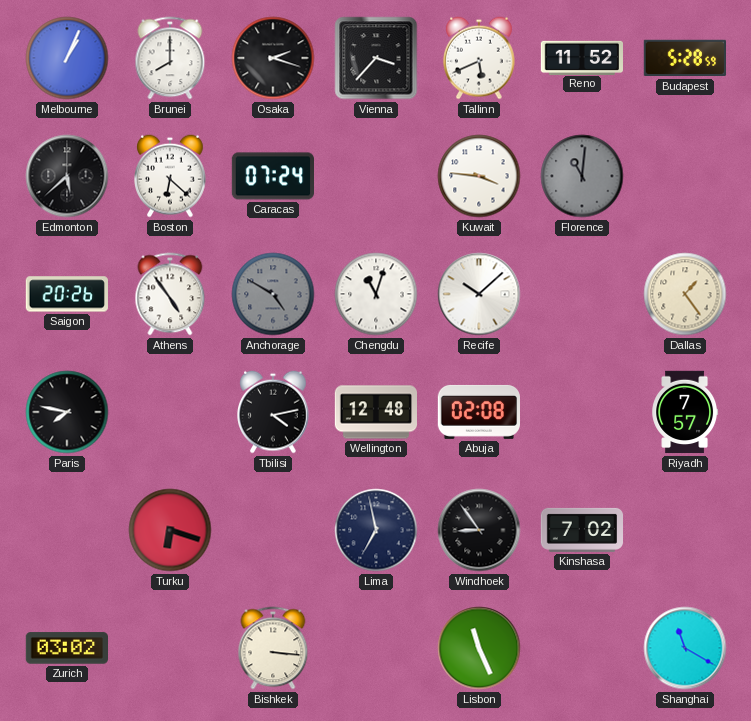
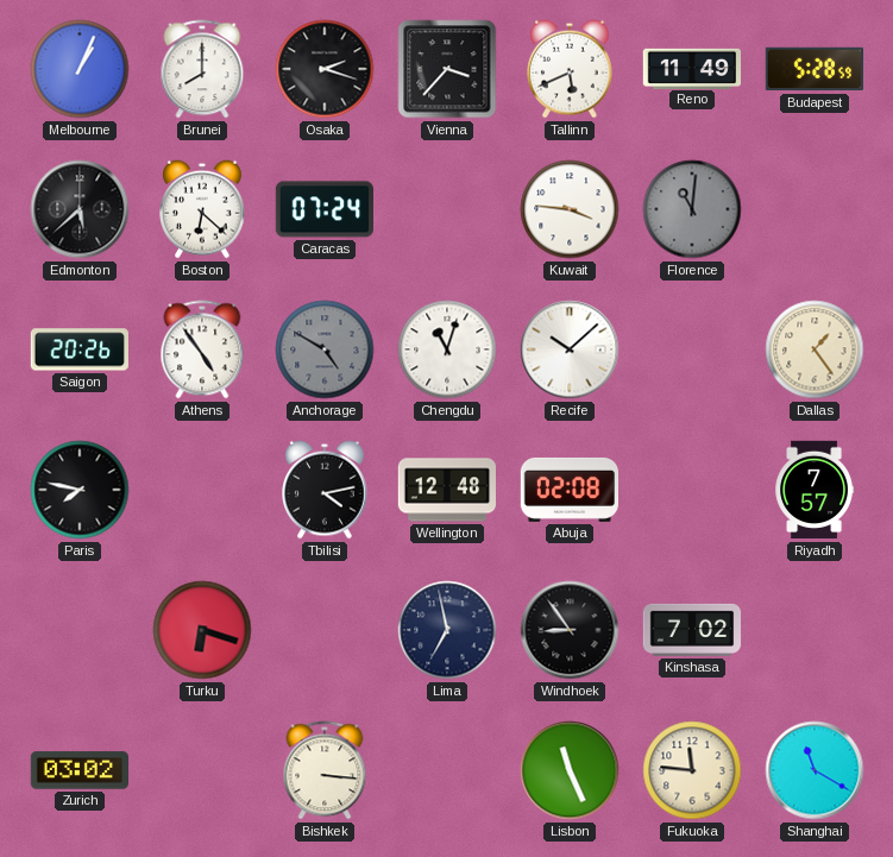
Reno: 11:52 -> 11:49 (691, 68)
Fukuoka: none -> 11:46 (692, 770)
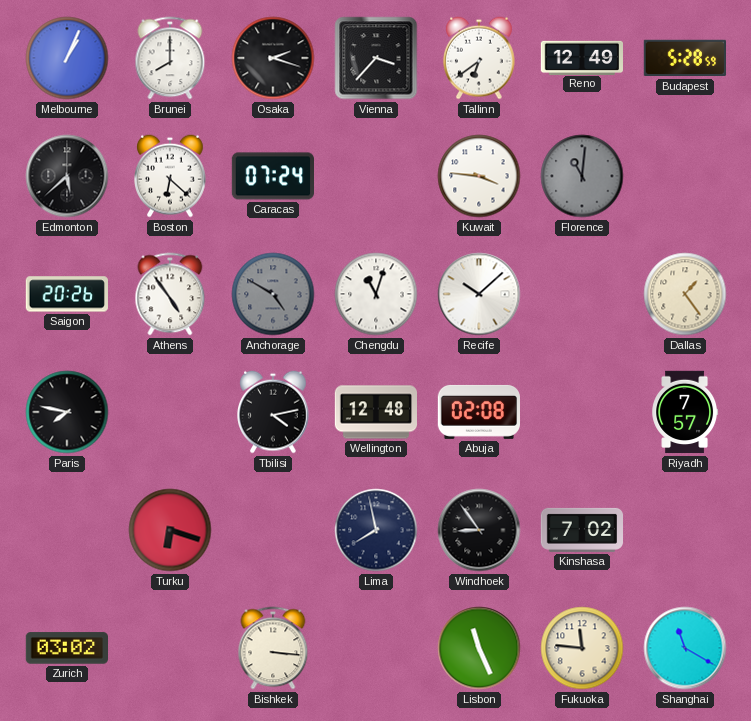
Tallinn: 5:41 -> 6:39 (479, 58)
Reno: 11:49 -> 12:49 (581, 57)
Lima: 6:58 -> 7:58 (376, 530)
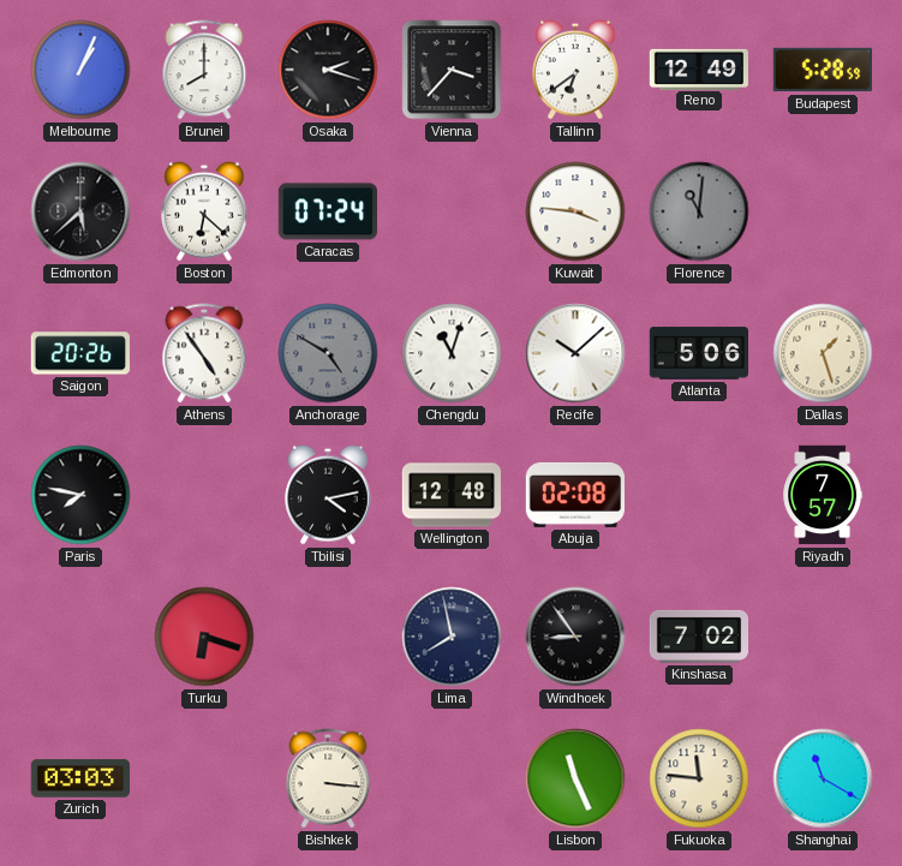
Atlanta: none -> 5:06 (698, 353)
Dallas: 1:24 -> 1:27 (823, 353)
Zurich: 03:02 -> 03:03 (79, 778)
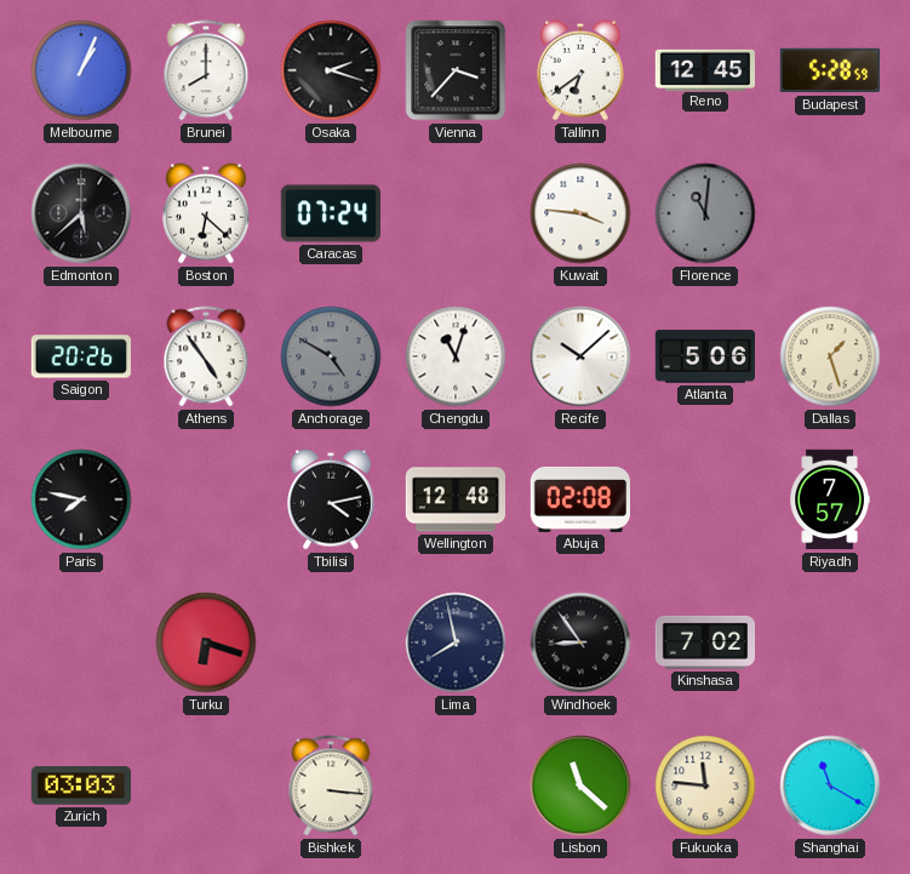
Reno: 12:49 -> 12:45 (704, 69)
Lisbon: 11:26 -> 11:22 (580, 786)
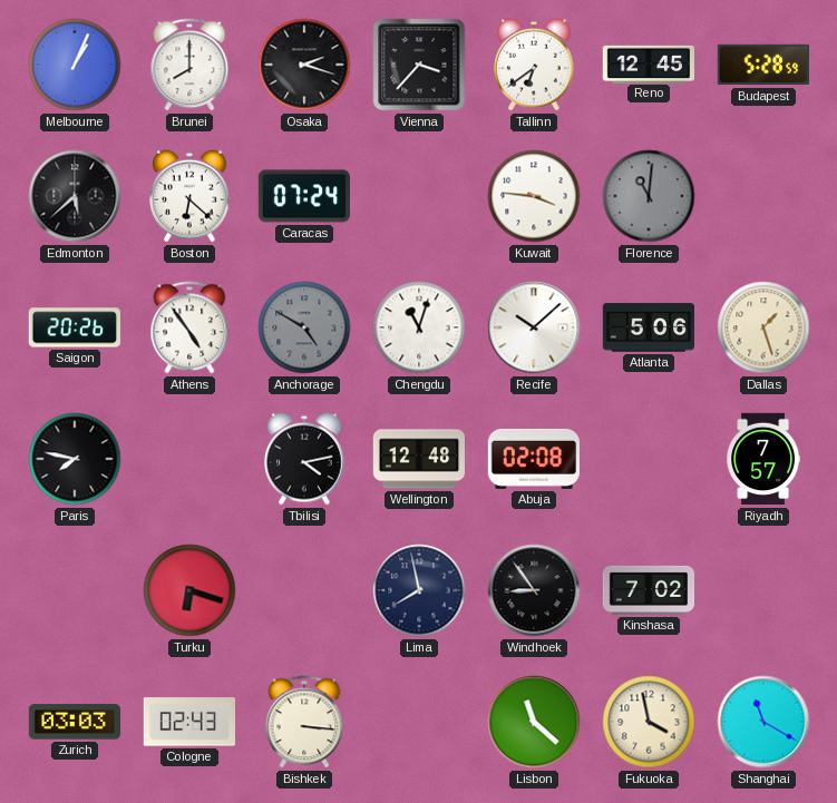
Cologne: none -> 02:43 (188, 722)
Fukuoka: 11:46 -> 3:58 (649, 722)
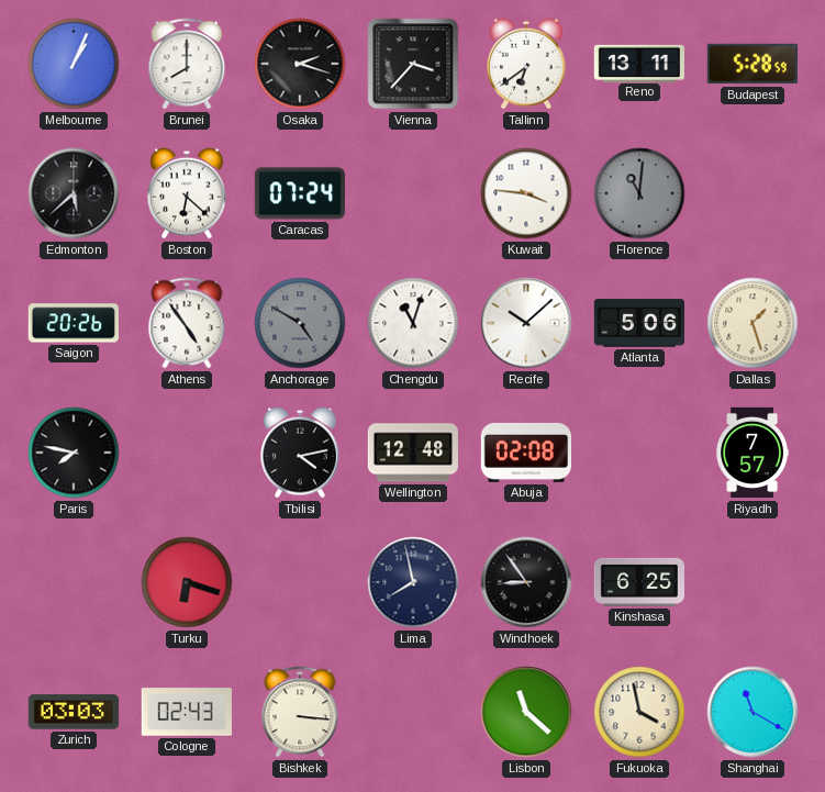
Reno: 12:45 -> 13:11 (638, 63)
Kinshasa: 7:02 -> 6:25 (639, 582)
